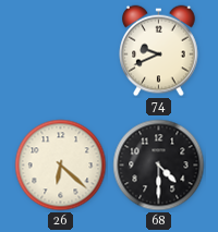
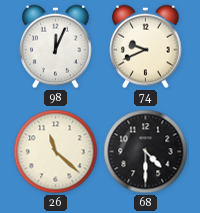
98: none -> 12:04 (56, 47)
26: 6:22 -> 11:22 (56, 152)
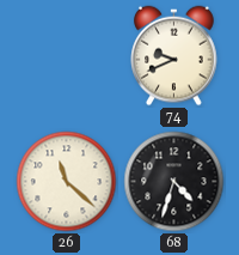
98: 12:04 -> none (56, 47)
68: 4:30 -> 4:33 (174, 182)
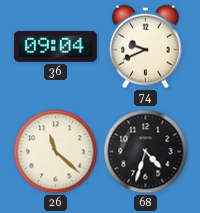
36: none -> 09:04 (55, 46)
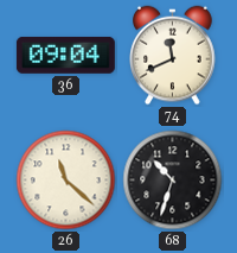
74: 9:41 -> 11:41 (173, 56)
68: 4:33 -> 10:33 (173, 181)
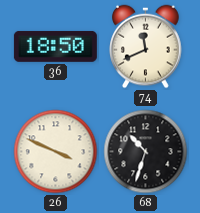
36: 09:04 -> 18:50 (55, 46)
26: 11:22 -> 3:49 (56, 152)
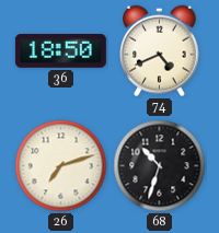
74: 11:41 -> 4:41 (160, 51)
26: 3:49 -> 7:12 (61, 166)
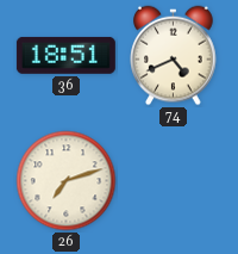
36: 18:50 -> 18:51 (65, 55)
68: 10:33 -> none (160, 166)
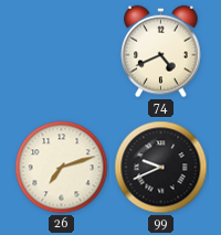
36: 18:51 -> none (65, 55)
99: none -> 9:41 (161, 168)
